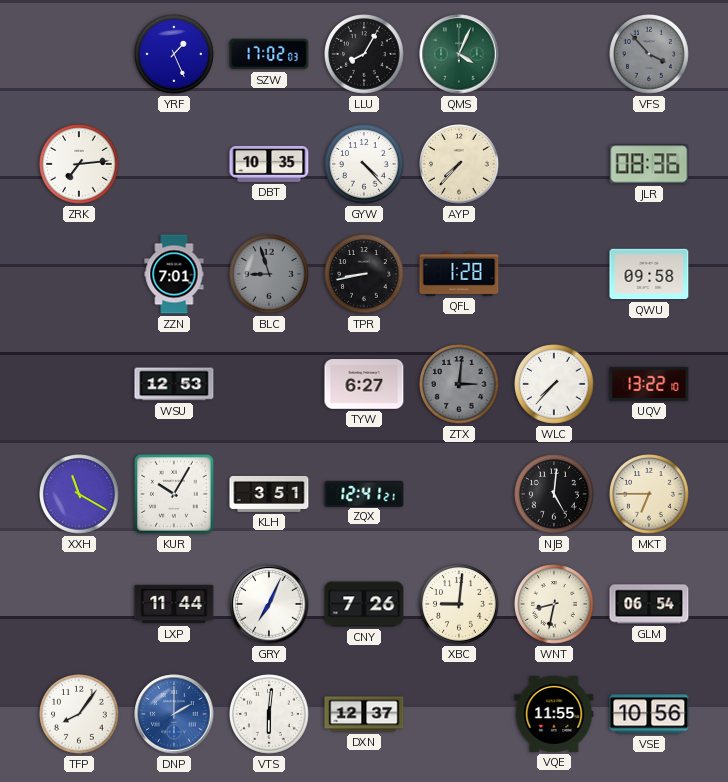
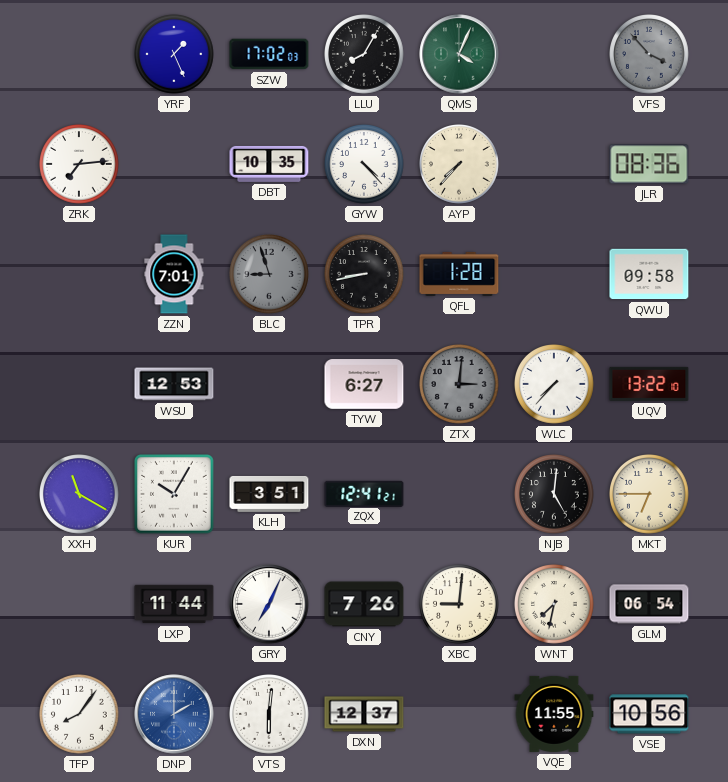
WNT: 8:32 -> 7:32 (555, 605)
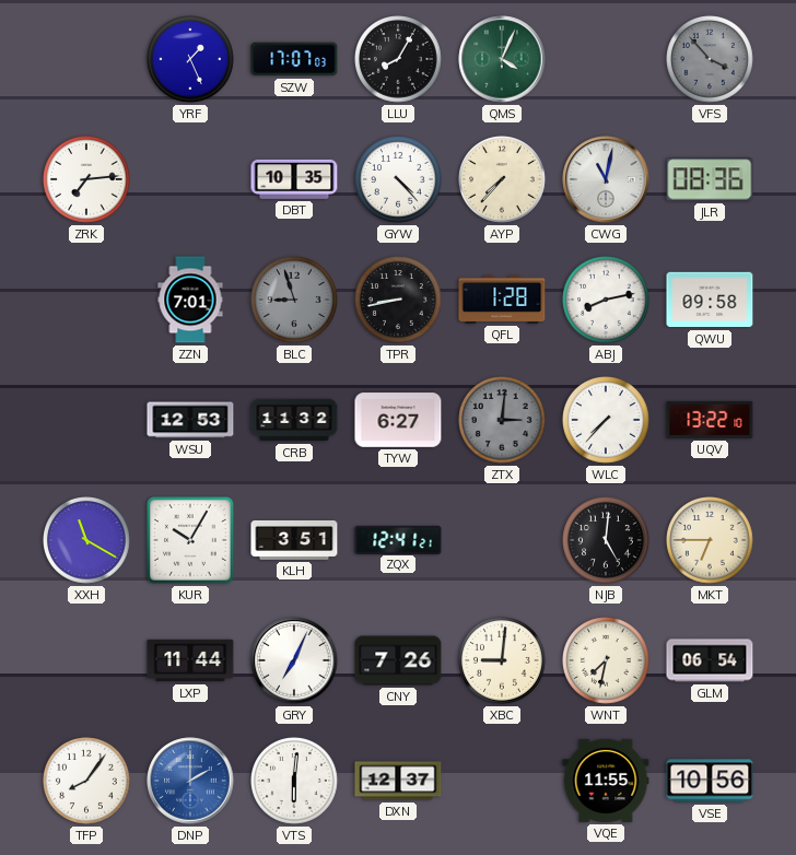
SZW: 17:02 -> 17:07 (294, 59)
CWG: none -> 11:02 (606, 179)
ABJ: none -> 8:13 (607, 301)
CRB: none -> 11:32 (294, 420)
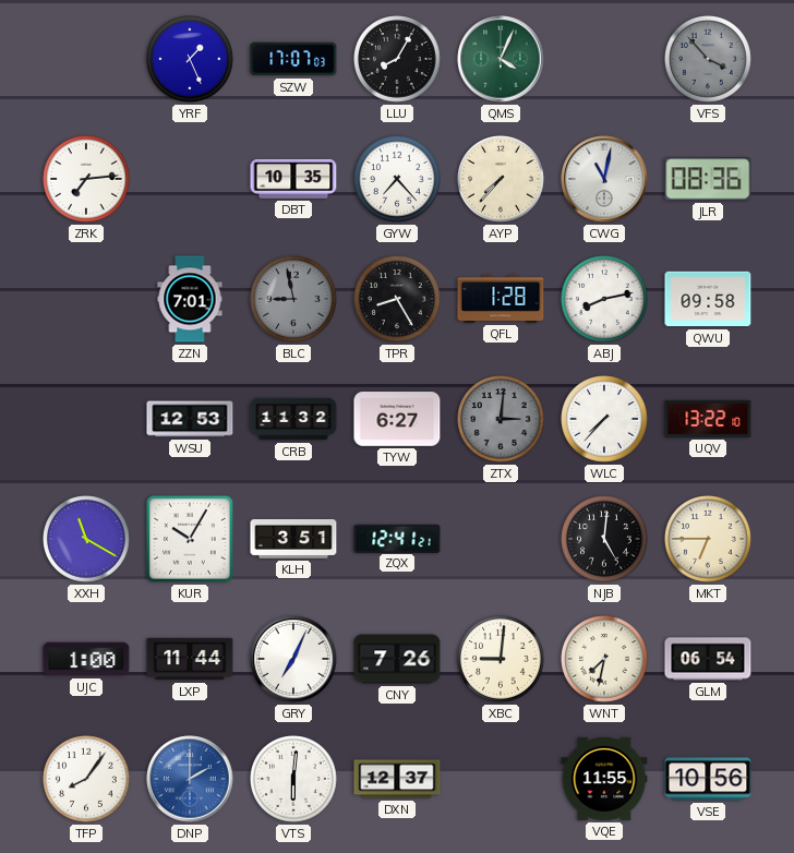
GYW: 4:23 -> 7:23 (398, 180)
BLC: 8:57 -> 8:58 (294, 300)
TPR: 8:43 -> 8:25 (398, 300)
UJC: none -> 1:00 (86, 659)
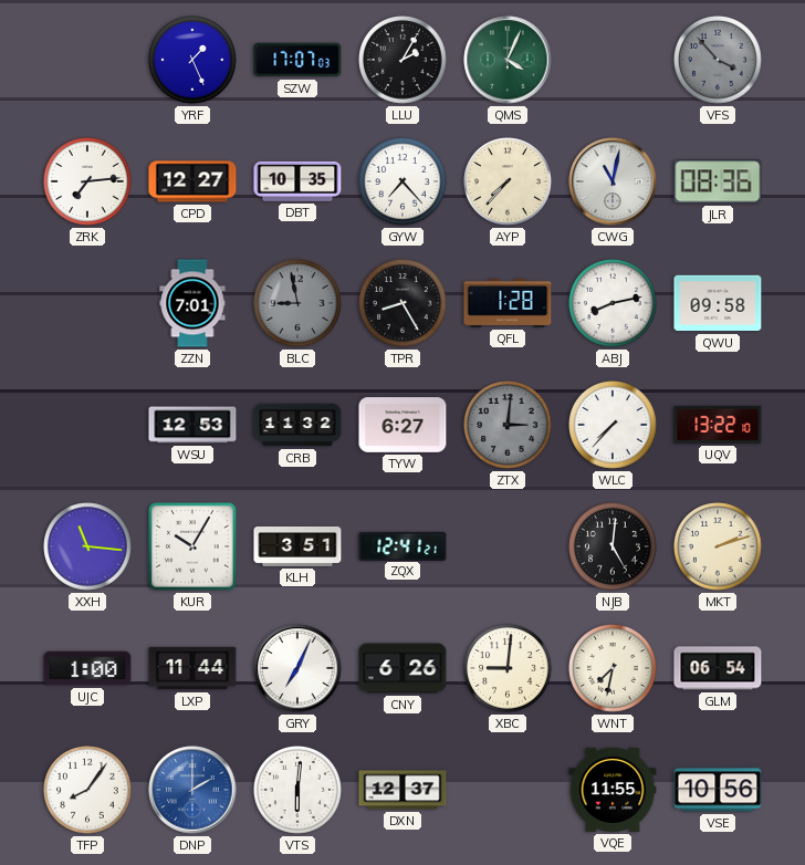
LLU: 8:05 -> 2:05 (404, 61)
CPD: none -> 12:27 (192, 181)
XXH: 11:20 -> 11:16 (88, 548)
MKT: 6:45 -> 2:12 (719, 548)
CNY: 7:26 -> 6:26 (402, 668)
